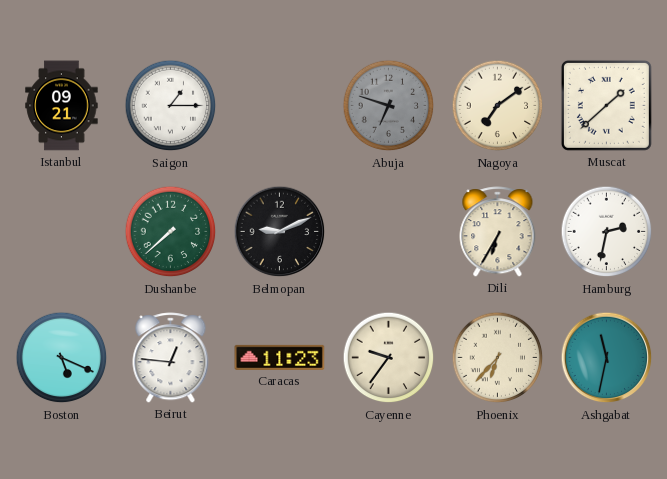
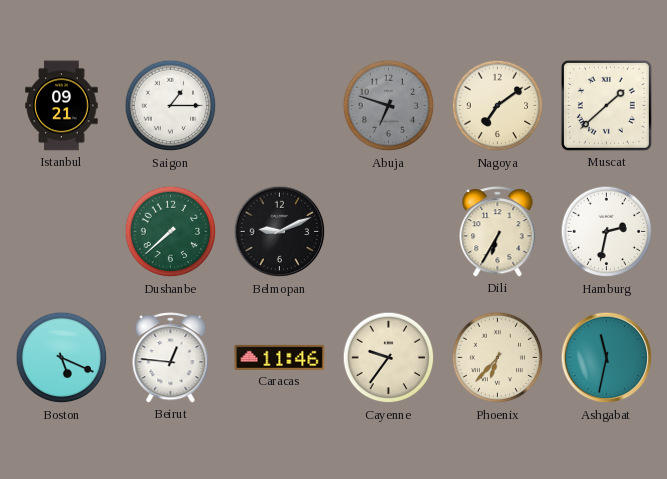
Caracas: 11:23 -> 11:46 (280, 357)
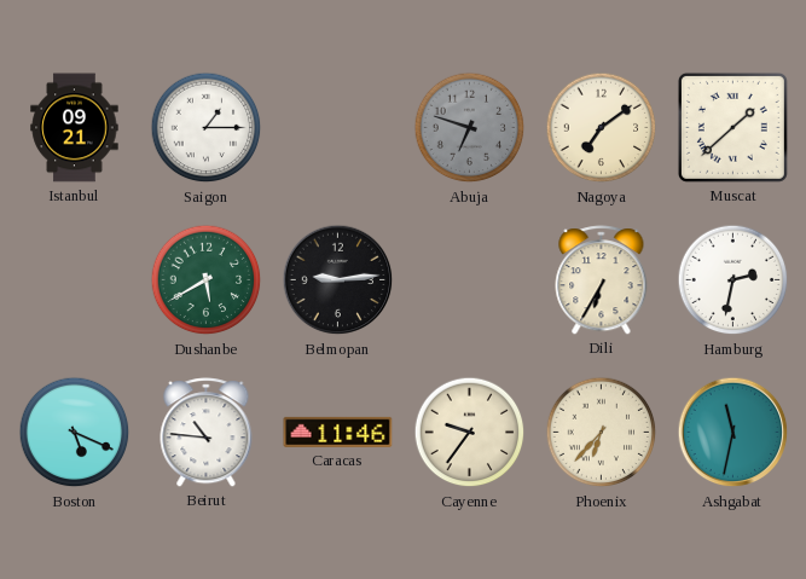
Dushanbe: 7:38 -> 5:40 (207, 280)
Belmopan: 9:11 -> 9:14 (338, 280)
Beirut: 12:46 -> 10:46 (207, 433)
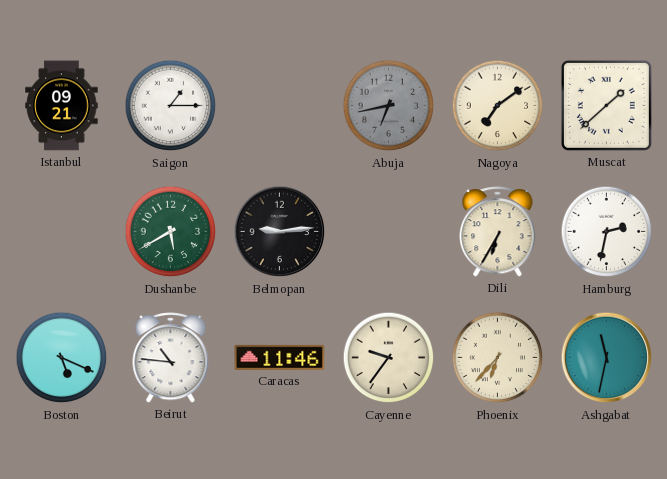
Abuja: 6:48 -> 6:43 (389, 106)
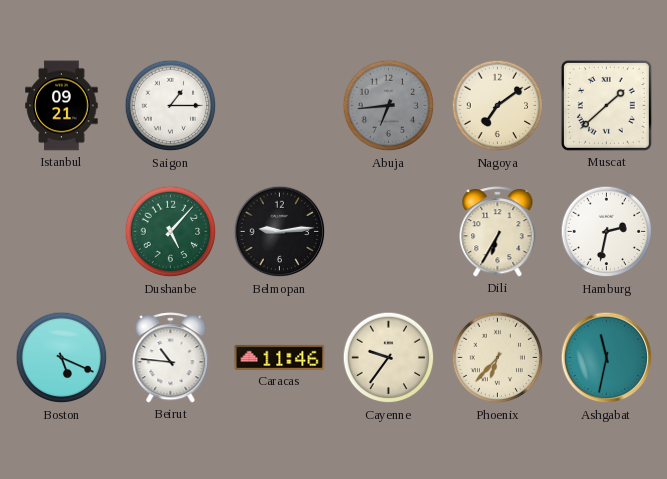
Abuja: 6:43 -> 6:44 (389, 106)
Dushanbe: 5:40 -> 5:07 (171, 232)
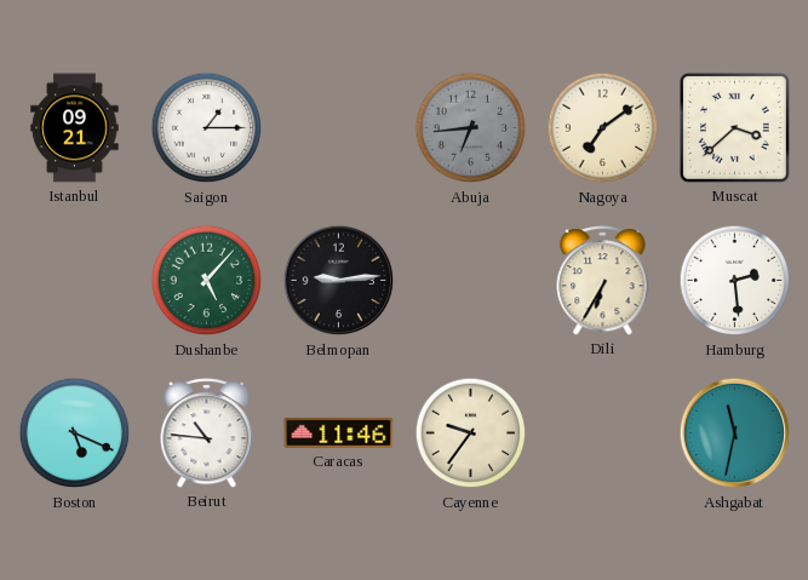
Muscat: 1:38 -> 3:38 (734, 127)
Hamburg: 2:32 -> 2:29 (735, 281)
Phoenix: 6:37 -> none (498, 358)
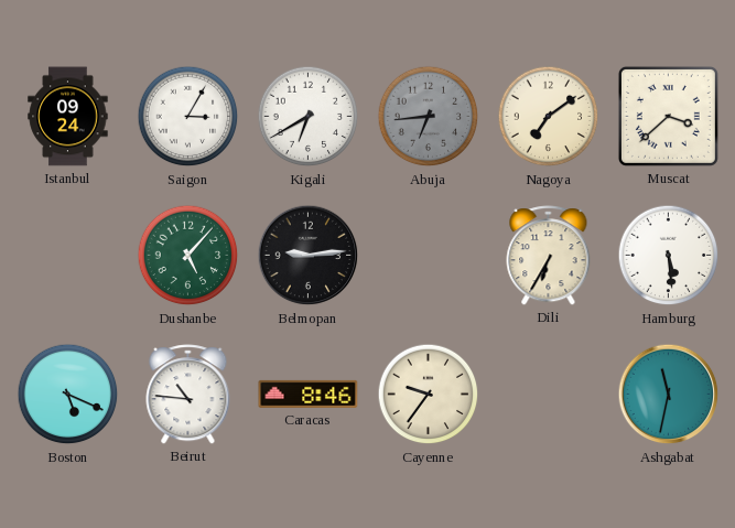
Istanbul: 09:21 -> 09:24 (68, 117)
Saigon: 1:15 -> 3:05 (188, 117)
Kigali: none -> 6:40 (309, 117)
Hamburg: 2:29 -> 5:29 (669, 256)
Caracas: 11:46 -> 8:46 (309, 394)
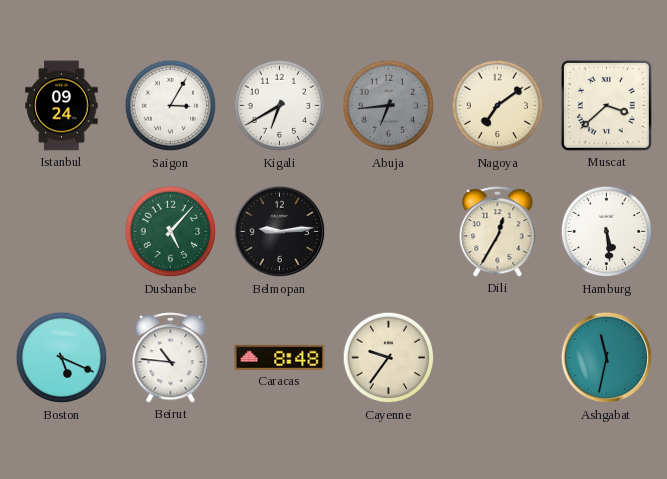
Dili: 6:35 -> 12:35 (498, 232)
Caracas: 8:46 -> 8:48 (280, 357)
